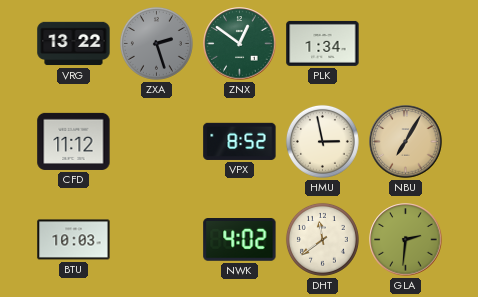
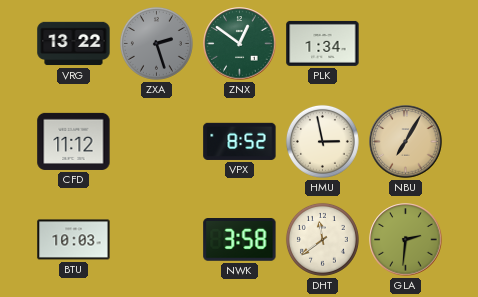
NWK: 4:02 -> 3:58 (240, 240)
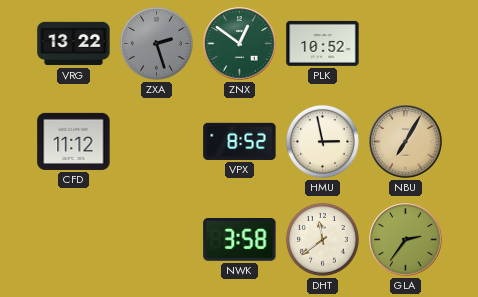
PLK: 1:34 -> 10:52 (323, 43)
BTU: 10:03 -> none (74, 240)
GLA: 2:31 -> 2:36 (406, 240)
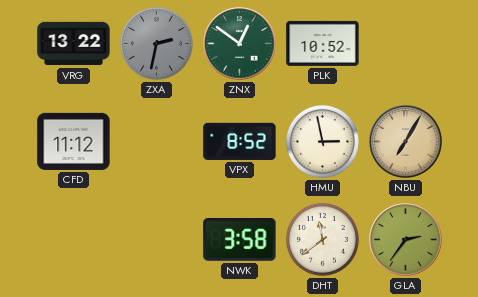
ZXA: 2:27 -> 2:32 (156, 43)
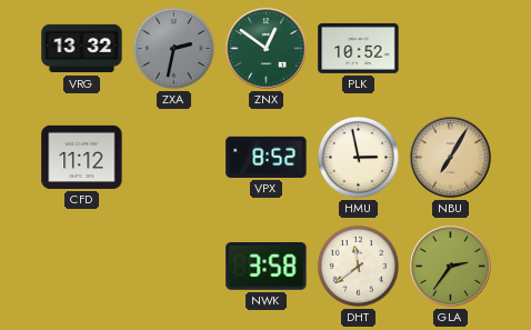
VRG: 13:22 -> 13:32 (82, 49)
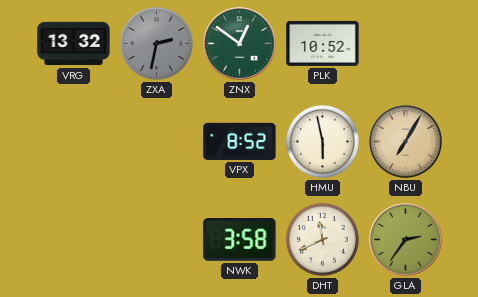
CFD: 11:12 -> none (82, 157)
HMU: 2:58 -> 5:58 (322, 141)
DHT: 11:39 -> 11:41 (322, 239)
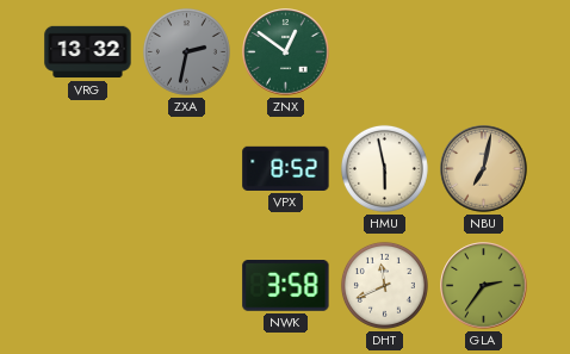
PLK: 10:52 -> none (323, 43)
NBU: 7:05 -> 7:02 (484, 169)
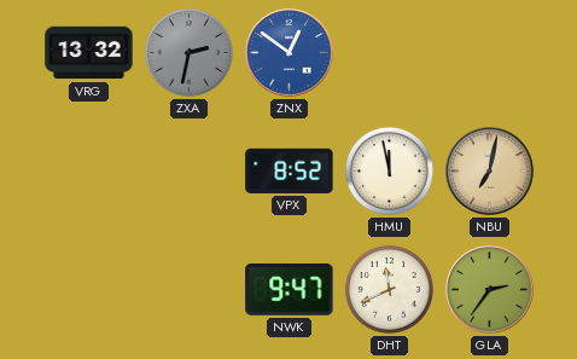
ZNX dial: green -> blue (290, 53)
HMU: 5:58 -> 11:58 (389, 170)
NWK: 3:58 -> 9:47 (290, 290)
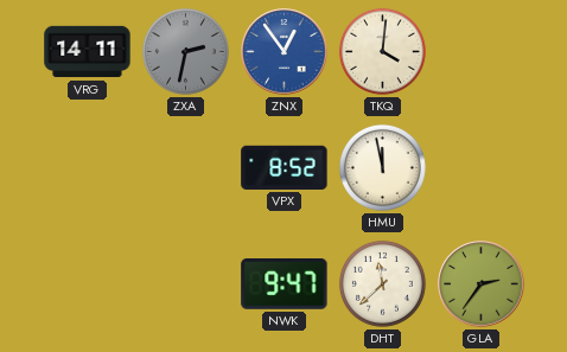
VRG: 13:32 -> 14:11 (88, 52)
ZNX: 12:51 -> 12:54 (285, 52)
TKQ: none -> 4:01 (382, 51)
NBU: 7:02 -> none (490, 172)
DHT: 11:41 -> 11:38 (382, 283)
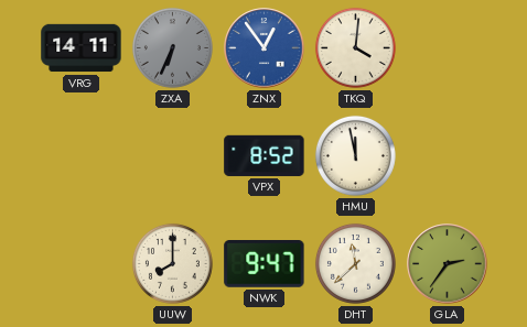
ZXA: 2:32 -> 6:34 (172, 47)
UUW: none -> 8:00 (172, 263)
